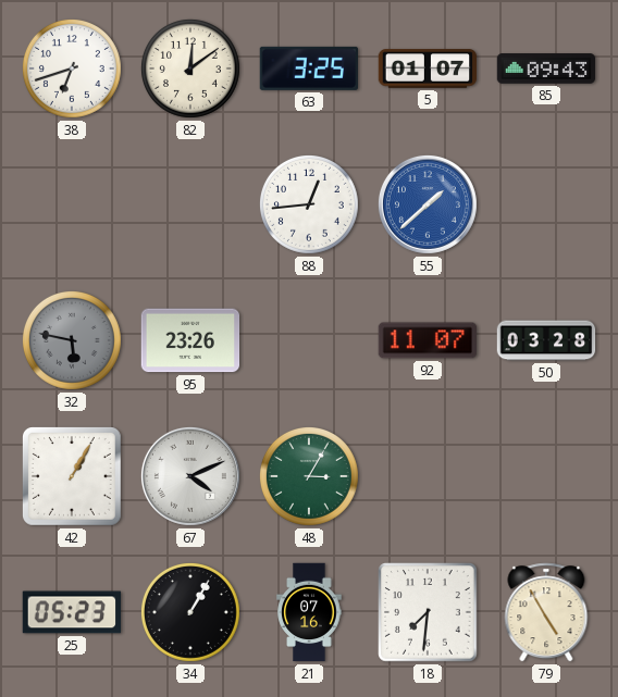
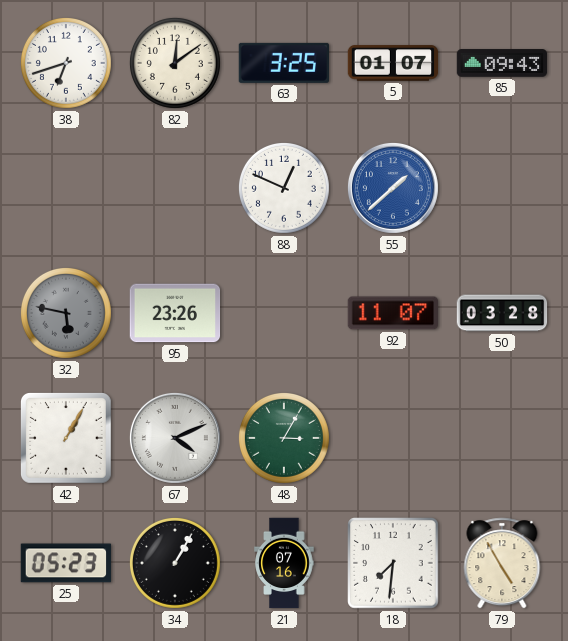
88: 12:44 -> 12:49 (284, 188)
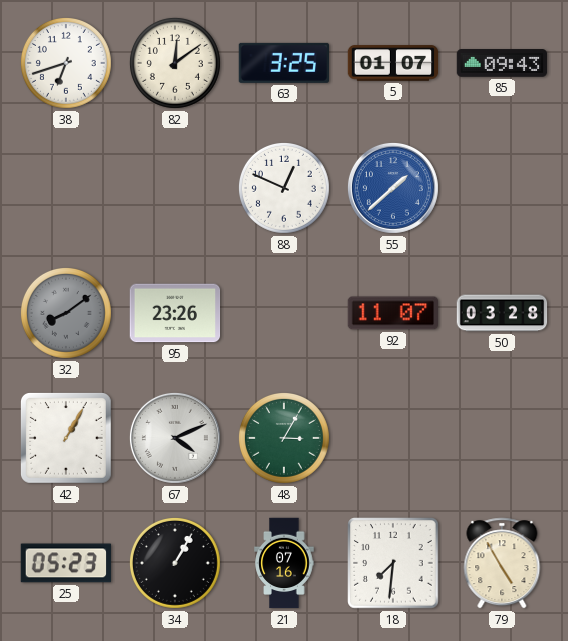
32: 5:47 -> 8:09 (66, 313)
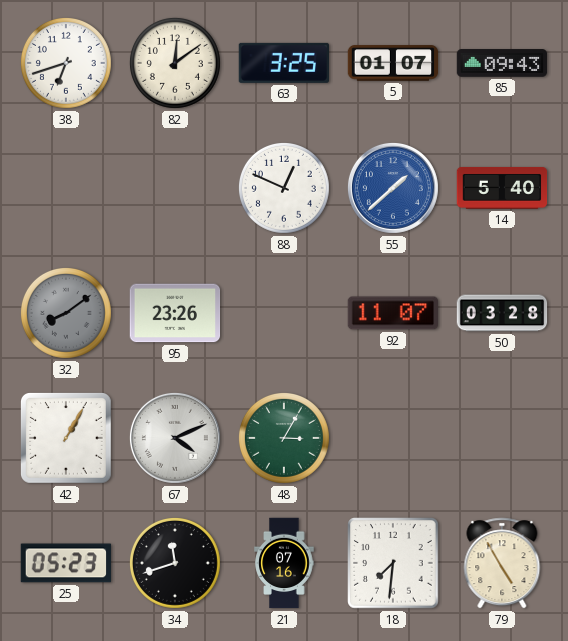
14: none -> 5:40 (502, 188)
34: 1:05 -> 11:42 (175, 563)
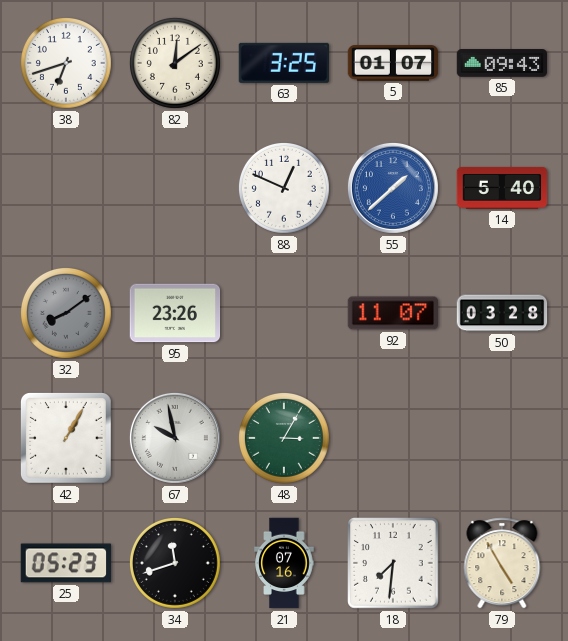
67: 4:11 -> 9:58 (175, 438)
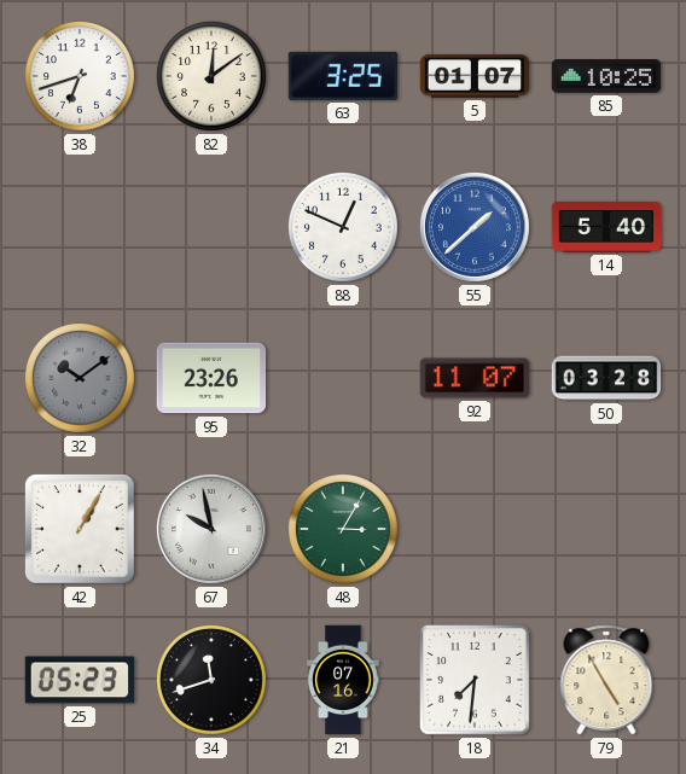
85: 09:43 -> 10:25 (606, 76)
32: 8:09 -> 10:09 (80, 378)
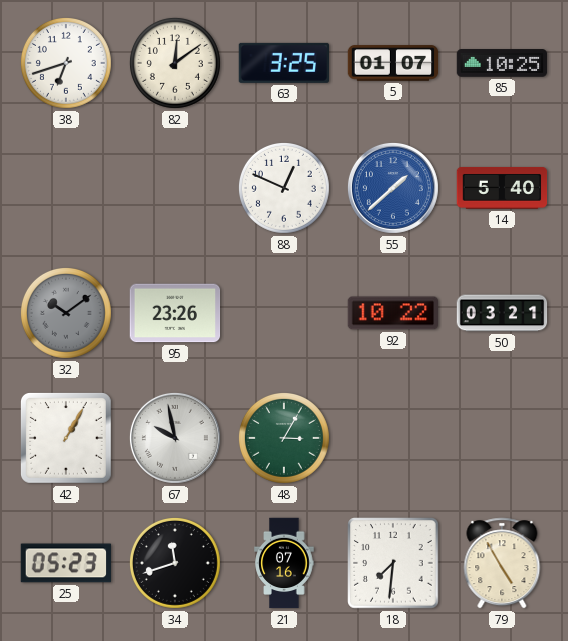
92: 11:07 -> 10:22 (392, 313)
50: 03:28 -> 03:21 (502, 313)
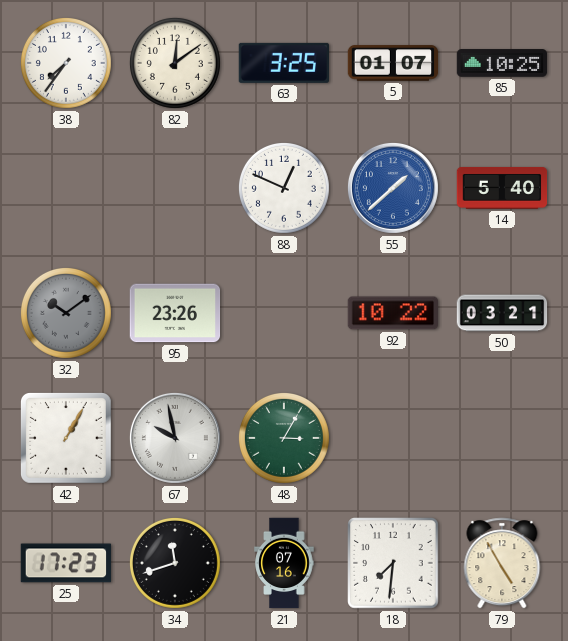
38: 6:42 -> 7:36 (66, 63)
25: 05:23 -> 17:23 (66, 563)
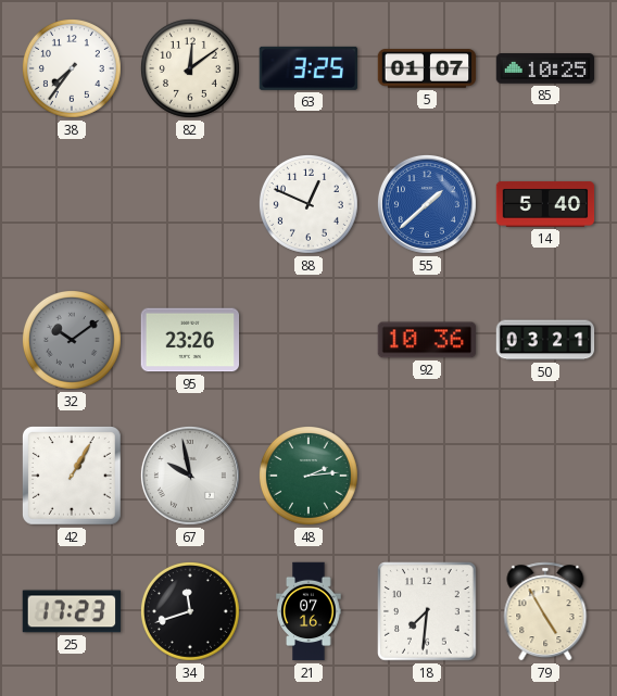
92: 10:22 -> 10:36 (426, 340)
48: 3:05 -> 2:14 (308, 476)
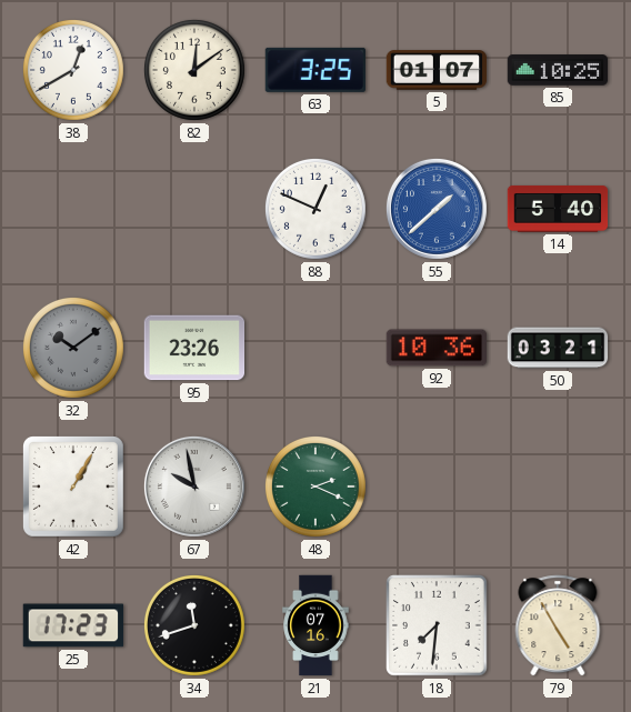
38: 7:36 -> 12:40 (73, 70)
48: 2:14 -> 2:19 (315, 487)
